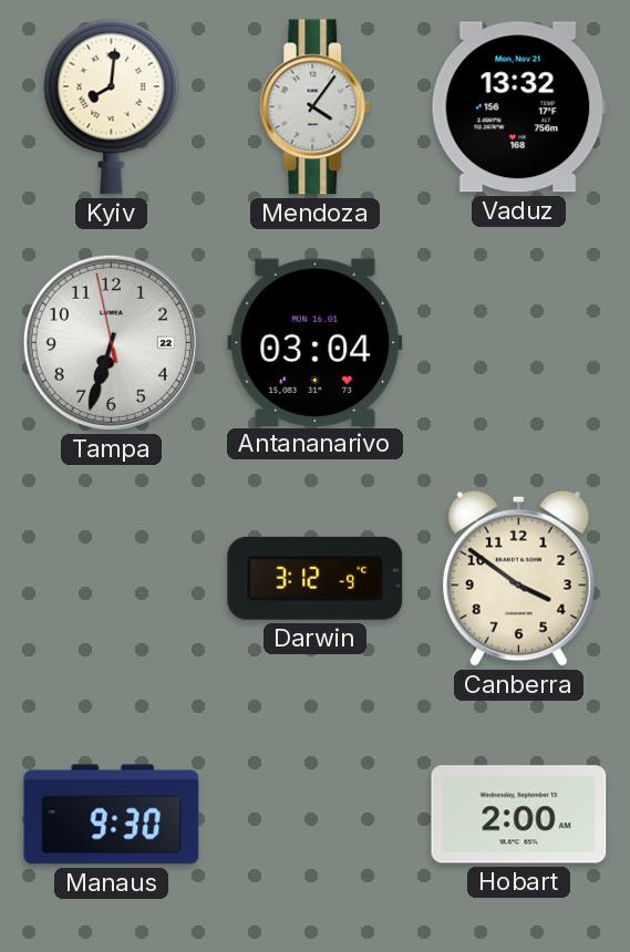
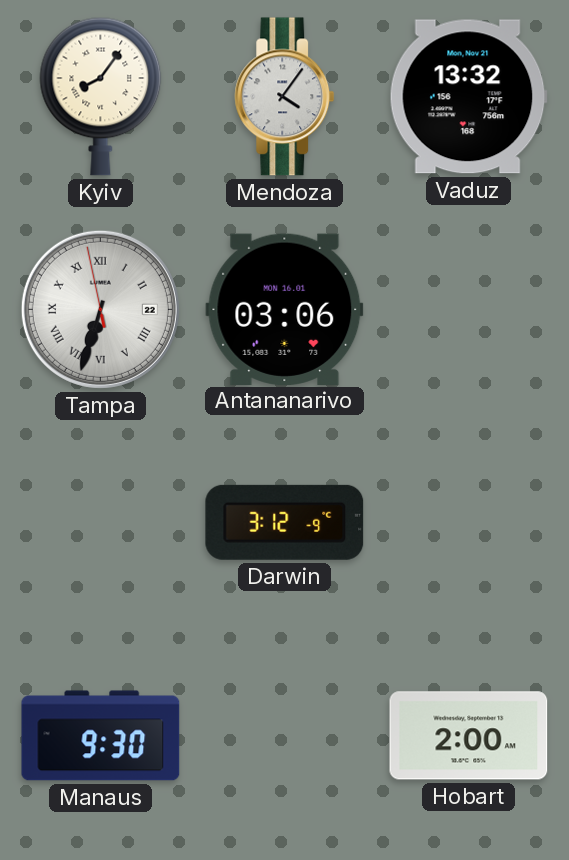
Kyiv: 8:01 -> 8:06 (101, 96)
Tampa numerals: Arabic -> Roman (100, 309)
Antananarivo: 03:04 -> 03:06 (285, 309)
Canberra: 3:51 -> none (518, 578)
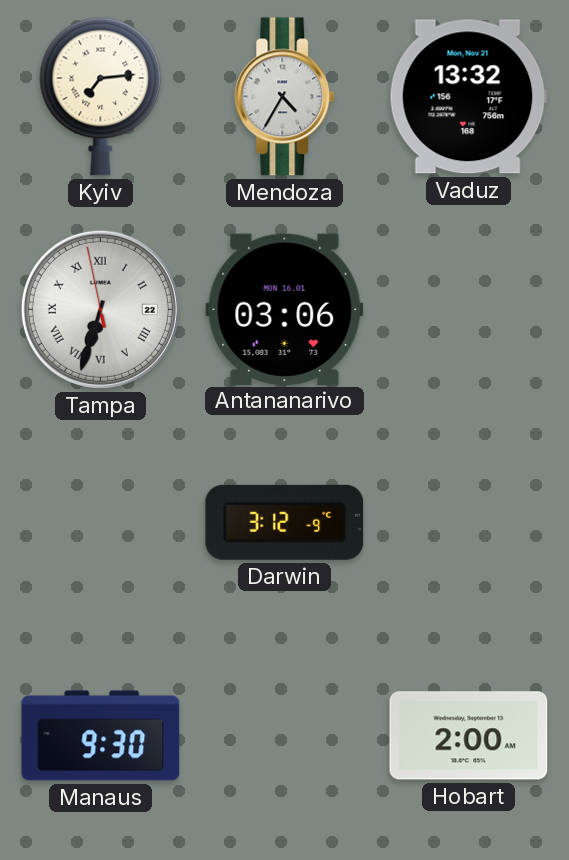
Kyiv: 8:06 -> 7:14 (101, 96)
Mendoza: 4:06 -> 4:35 (285, 97)
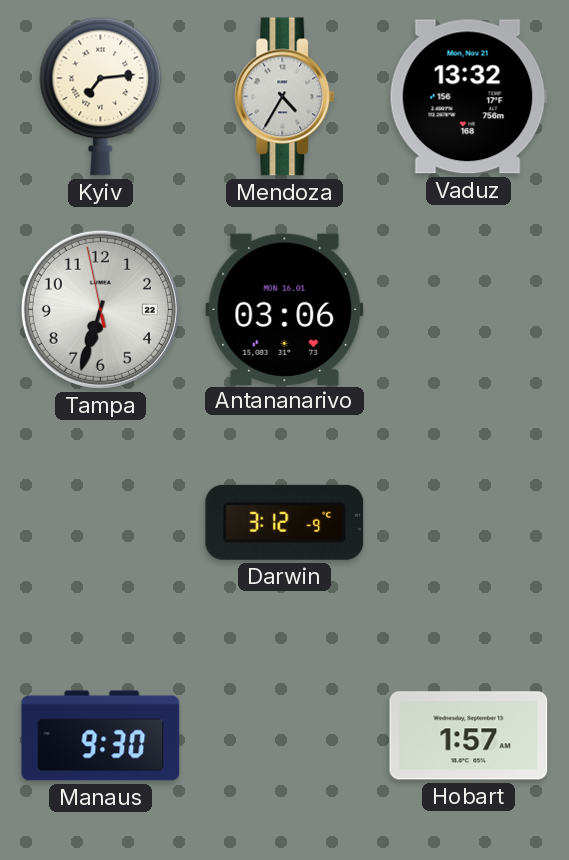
Tampa numerals: Roman -> Arabic (100, 309)
Hobart: 2:00 -> 1:57 (469, 736)
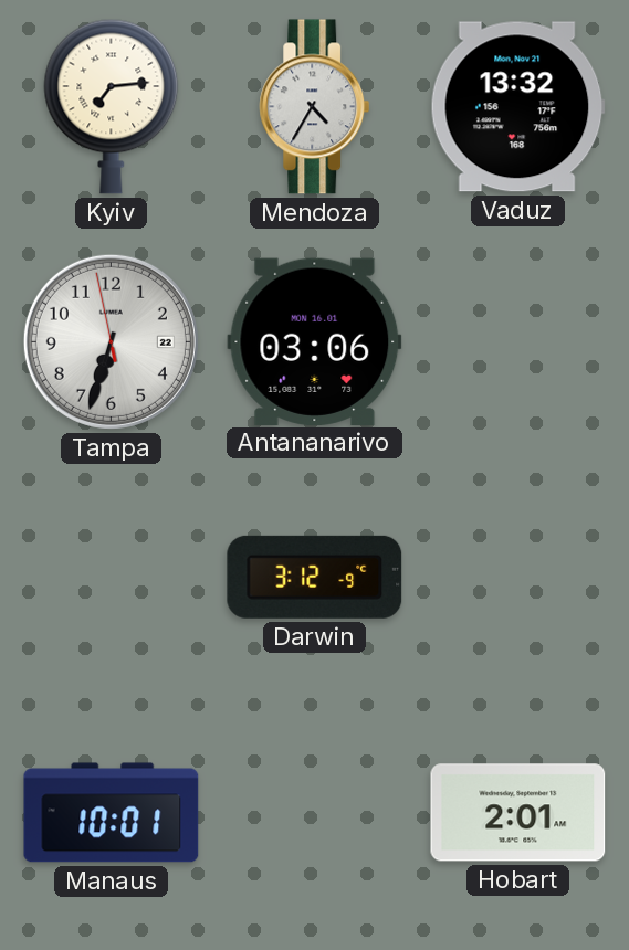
Manaus: 9:30 -> 10:01 (112, 813)
Hobart: 1:57 -> 2:01 (518, 813)
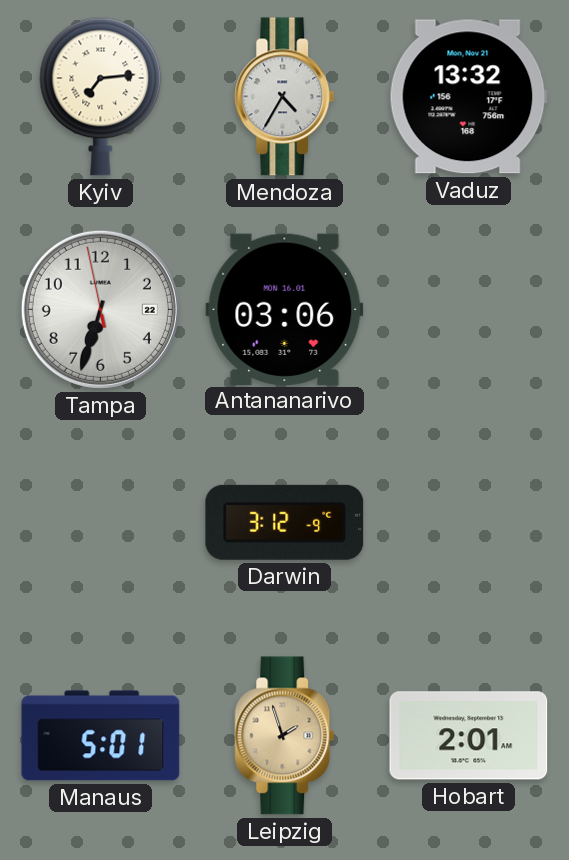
Manaus: 10:01 -> 5:01 (101, 736)
Leipzig: none -> 1:57 (285, 736)
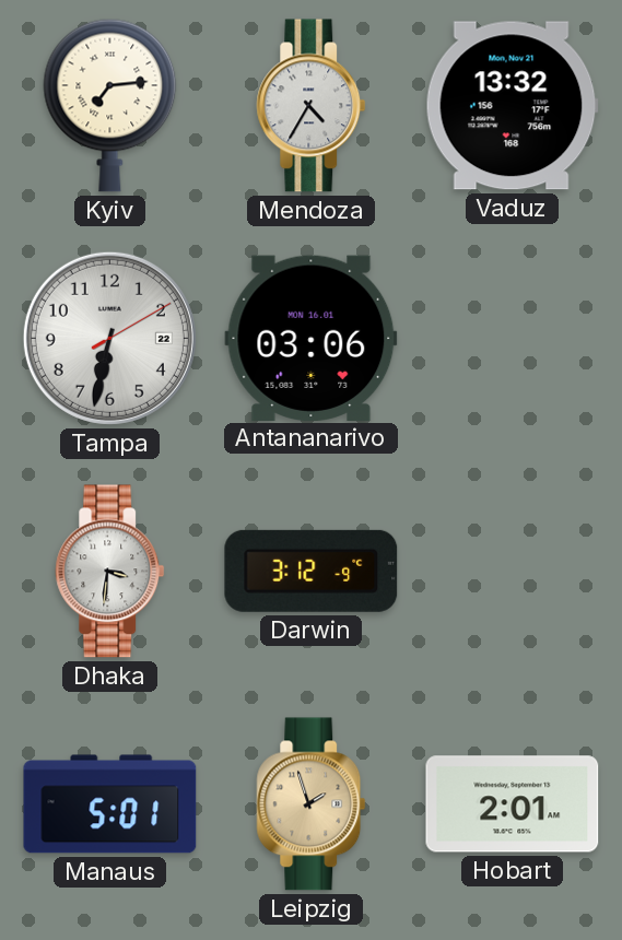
Tampa: 6:32:58 -> 6:32:10 (109, 338)
Dhaka: none -> 3:31 (110, 572)
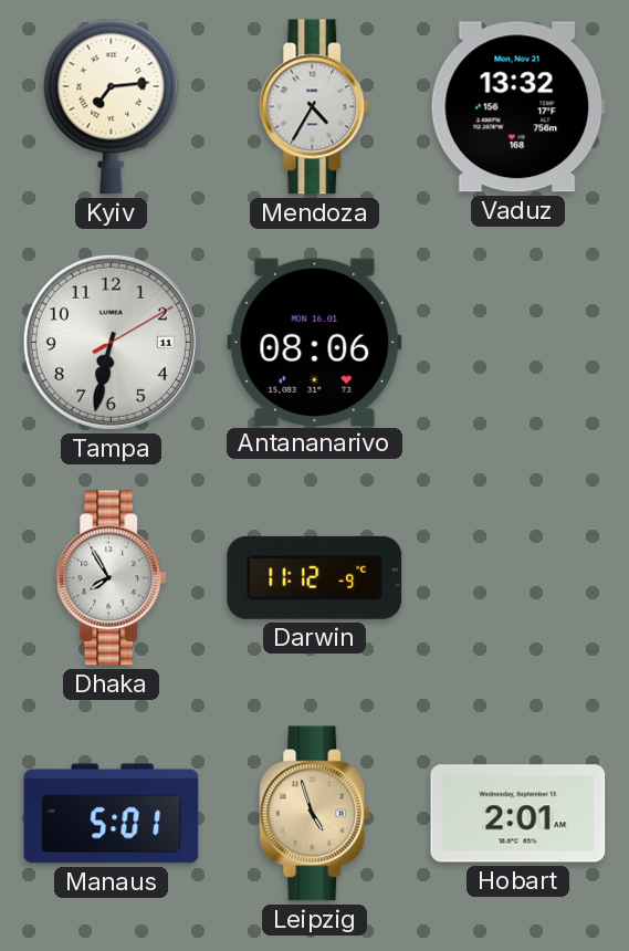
Tampa date: 22 -> 11 (111, 342)
Antananarivo: 03:06 -> 08:06 (315, 342)
Dhaka: 3:31 -> 7:55 (112, 578)
Darwin: 3:12 -> 11:12 (315, 577)
Leipzig: 1:57 -> 4:57 (315, 814)
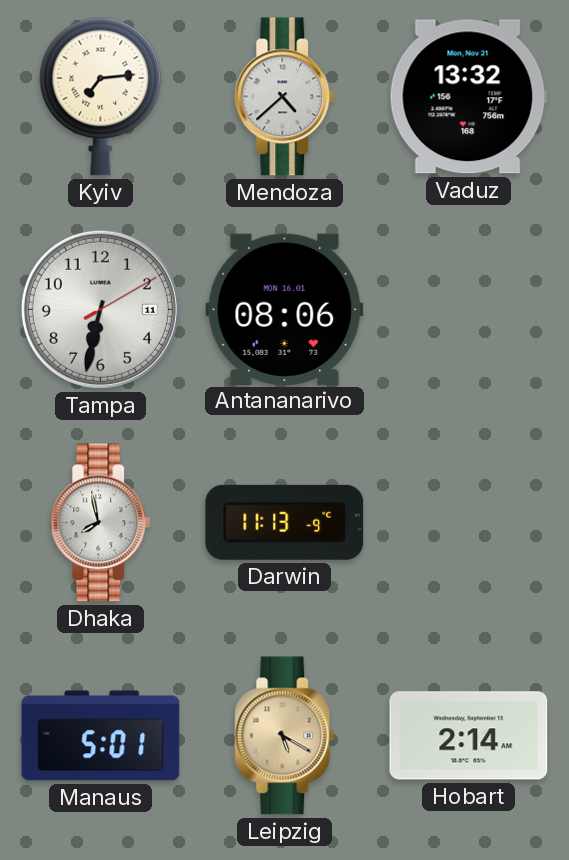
Mendoza: 4:35 -> 4:38 (285, 97)
Dhaka: 7:55 -> 7:58 (101, 523)
Darwin: 11:12 -> 11:13 (285, 522)
Leipzig: 4:57 -> 5:20 (285, 736)
Hobart: 2:01 -> 2:14 (469, 736)
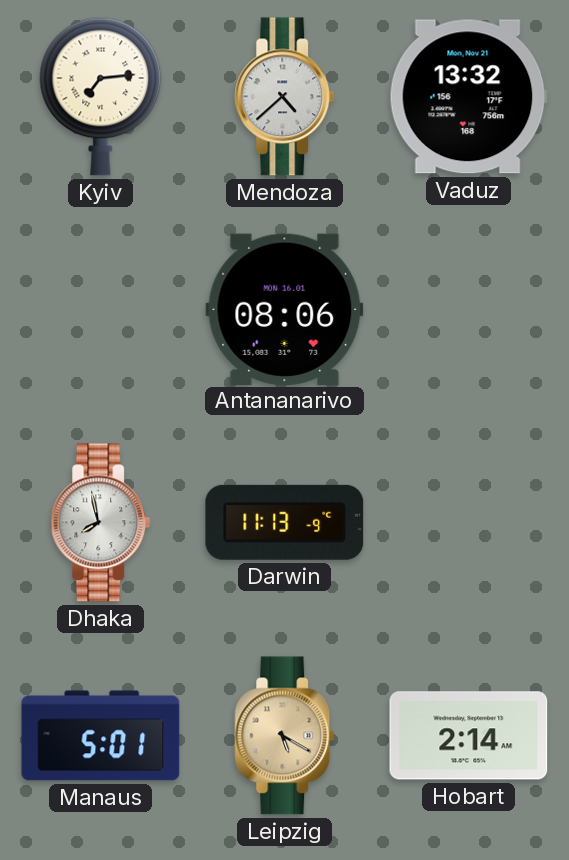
Tampa: 6:32 -> none (100, 309)
